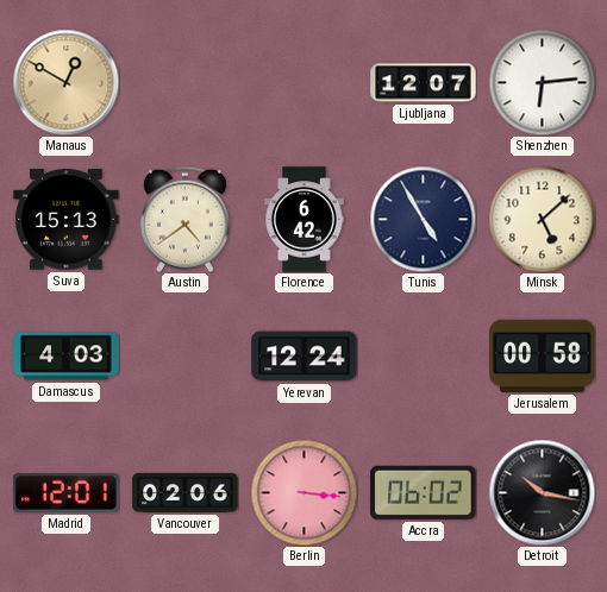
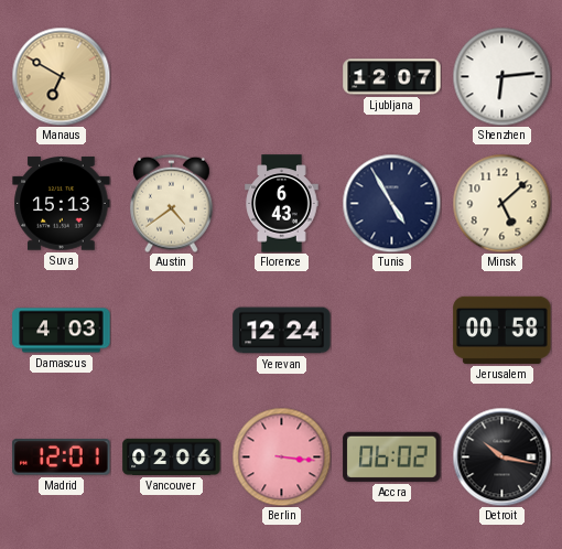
Manaus: 12:50 -> 6:50 (61, 76)
Florence: 6:42 -> 6:43 (282, 204)
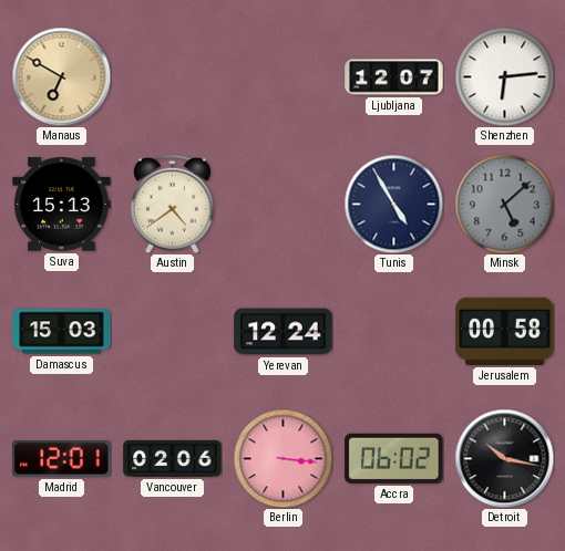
Florence: 6:43 -> none (282, 204)
Minsk dial: cream -> grey (504, 204)
Damascus: 4:03 -> 15:03 (62, 332)
